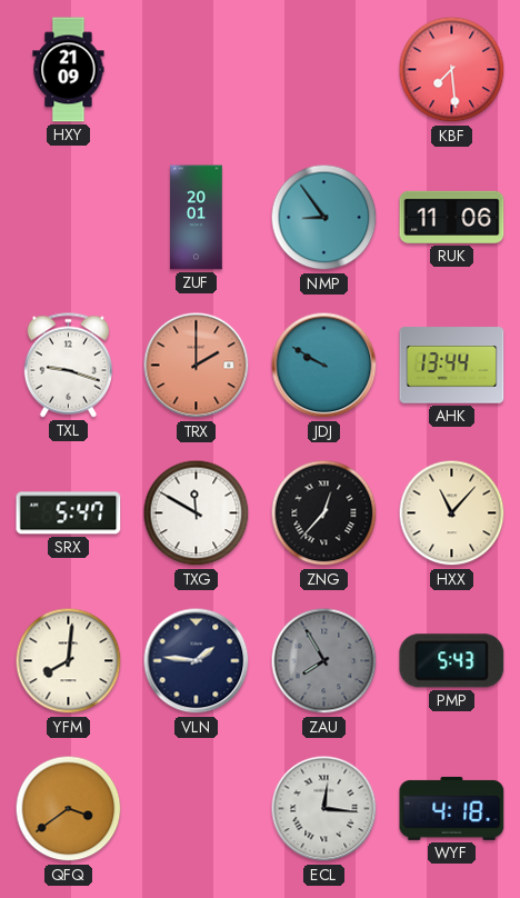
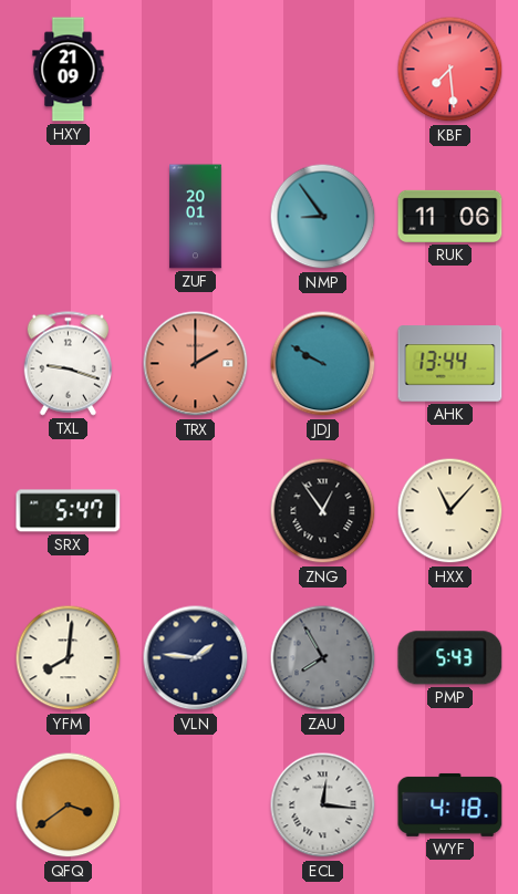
TXG: 11:50 -> none (197, 513)
ZNG: 12:37 -> 12:54 (323, 511)
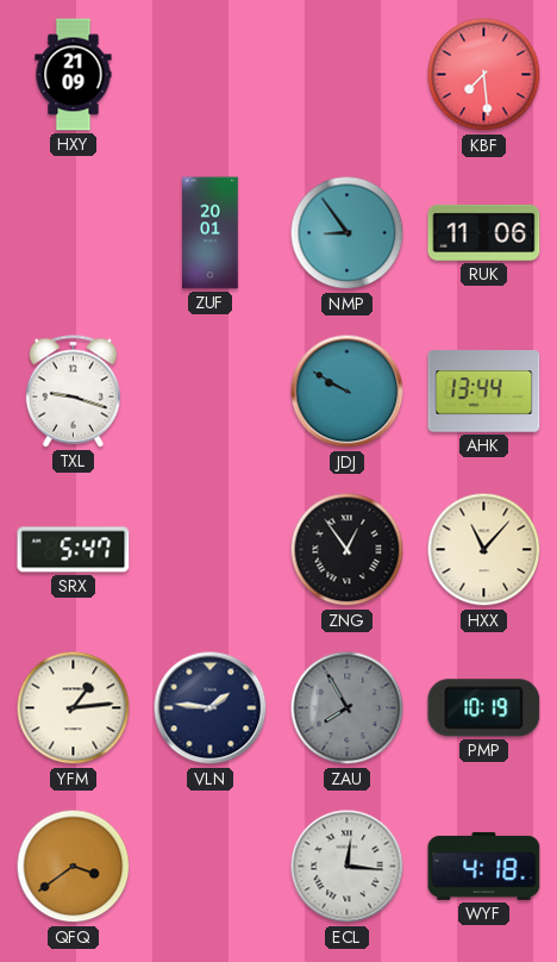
TRX: 2:00 -> none (196, 364)
YFM: 8:01 -> 1:14 (74, 708)
PMP: 5:43 -> 10:19 (484, 708)
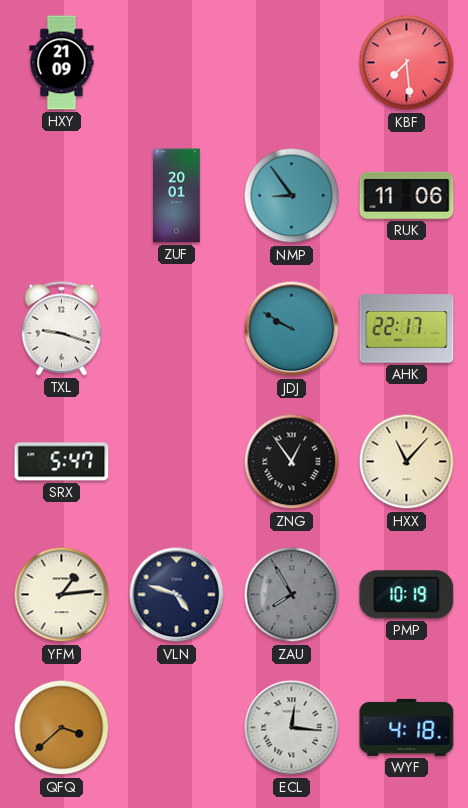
AHK: 13:44 -> 22:17 (407, 329)
VLN: 1:46 -> 4:48 (177, 595)
QFQ: 3:39 -> 3:38 (62, 728)
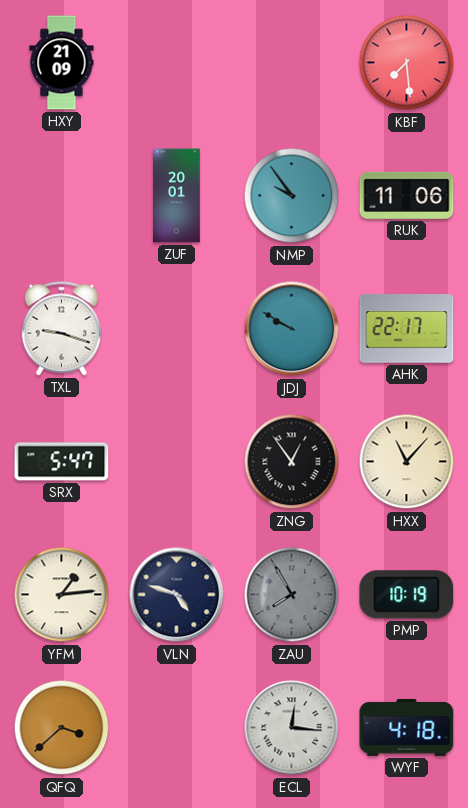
NMP: 8:54 -> 9:54 (292, 196)
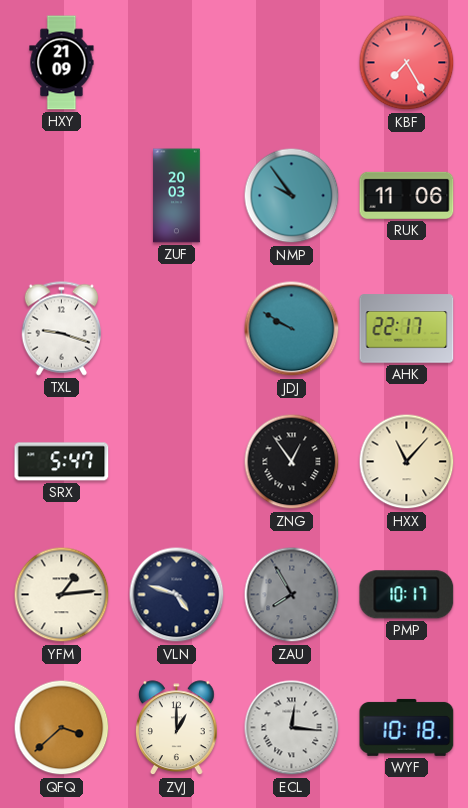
KBF: 7:29 -> 7:25 (407, 63)
ZUF: 20:01 -> 20:03 (177, 196)
PMP: 10:19 -> 10:17 (407, 595)
ZVJ: none -> 1:00 (176, 728)
WYF: 4:18 -> 10:18 (407, 727)
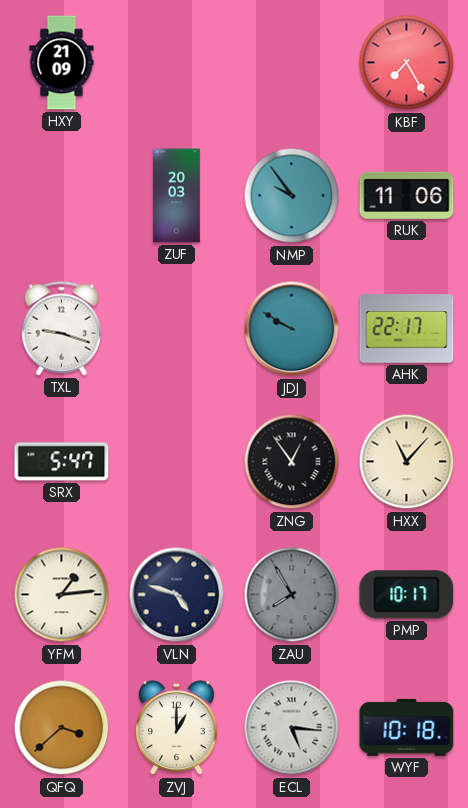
ECL: 12:16 -> 5:16 (292, 728)
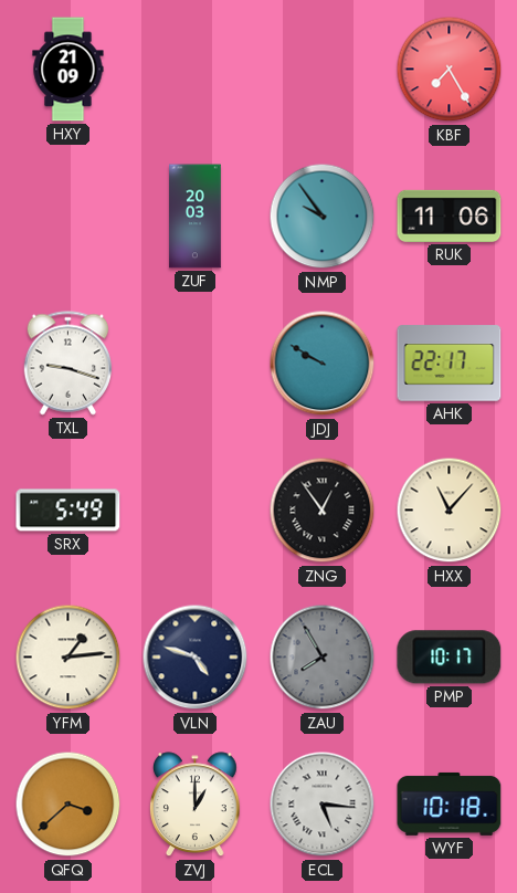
SRX: 5:47 -> 5:49 (68, 511)
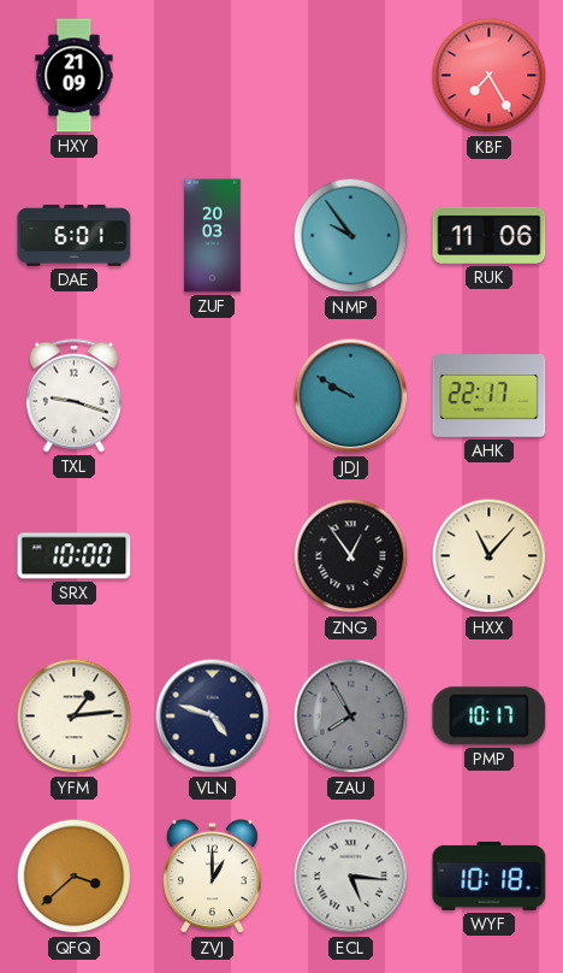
DAE: none -> 6:01 (75, 236)
SRX: 5:49 -> 10:00 (75, 556)
